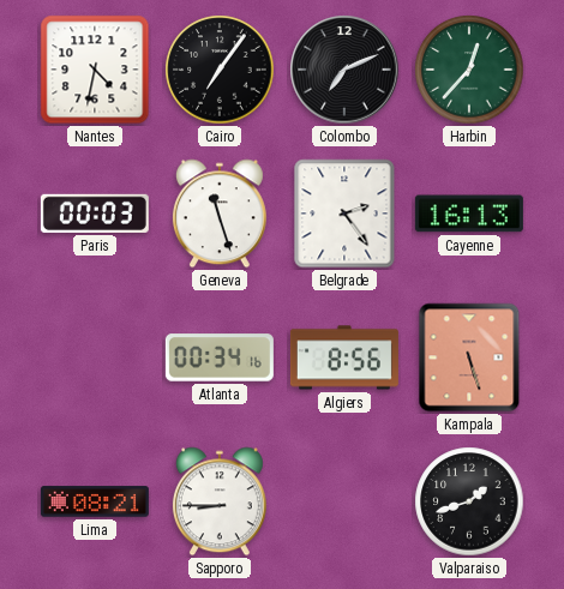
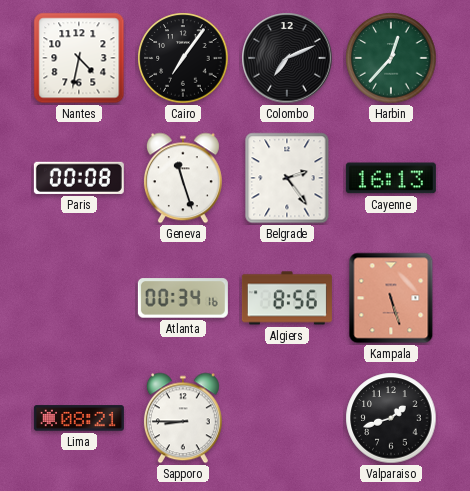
Paris: 00:03 -> 00:08 (79, 178)
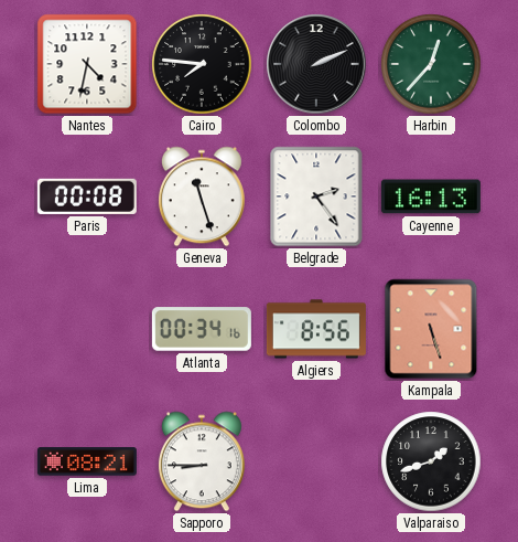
Cairo: 7:06 -> 7:46 (202, 64)
Colombo: 7:11 -> 2:11 (316, 64)
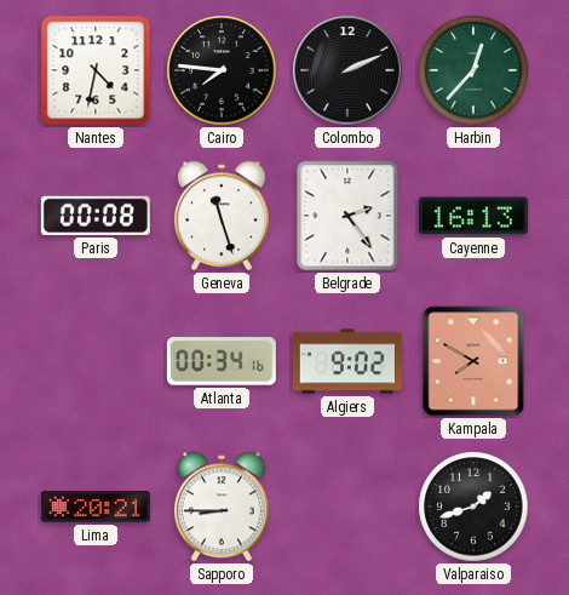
Algiers: 8:56 -> 9:02 (347, 361)
Kampala: 5:27 -> 7:50 (473, 361)
Lima: 08:21 -> 20:21 (96, 507)
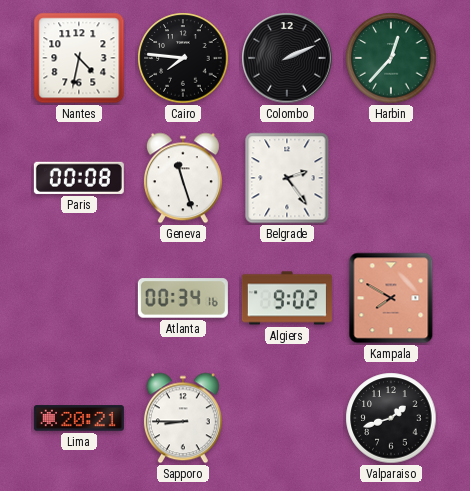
Cayenne: 16:13 -> none (473, 216)
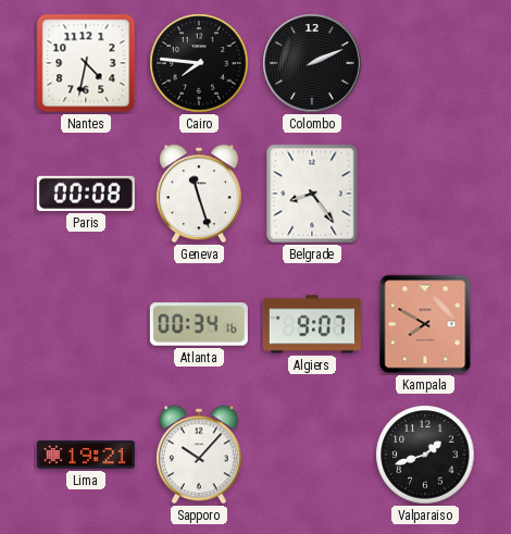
Harbin: 12:37 -> none (391, 58)
Belgrade: 2:24 -> 8:24 (312, 194)
Algiers: 9:02 -> 9:07 (312, 324)
Lima: 20:21 -> 19:21 (86, 455)
Sapporo: 8:45 -> 10:07 (199, 455)
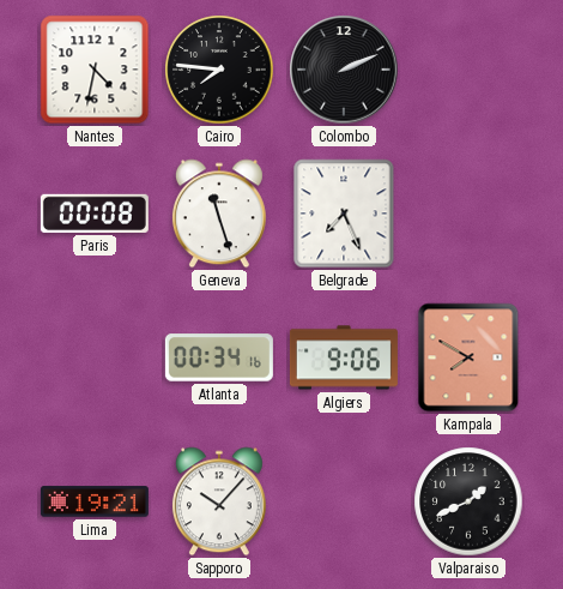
Belgrade: 8:24 -> 7:26 (344, 214)
Algiers: 9:07 -> 9:06 (344, 357)
Valparaiso: 1:42 -> 1:41 (468, 501)
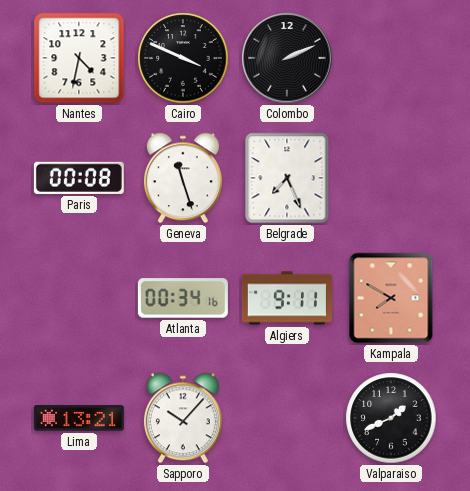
Cairo: 7:46 -> 3:49 (183, 58)
Algiers: 9:06 -> 9:11 (287, 298)
Lima: 19:21 -> 13:21 (79, 418)
